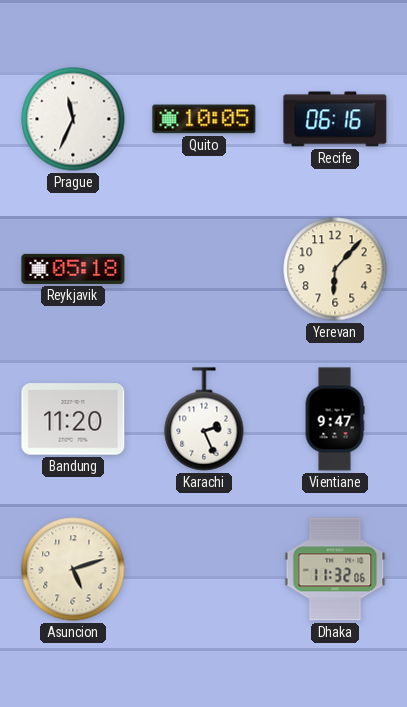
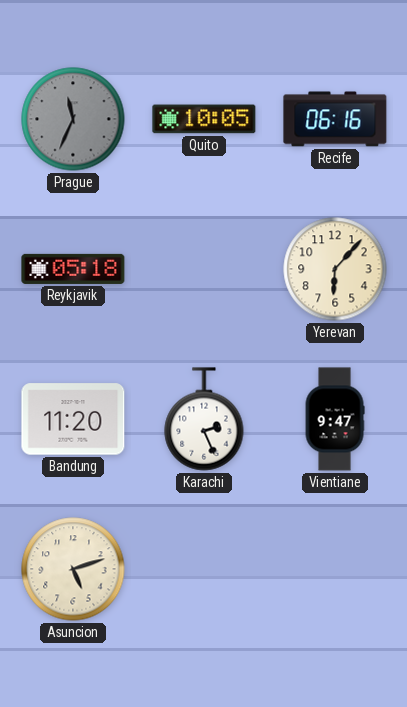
Prague dial: white -> grey (73, 119)
Dhaka: 11:32 -> none (335, 569)
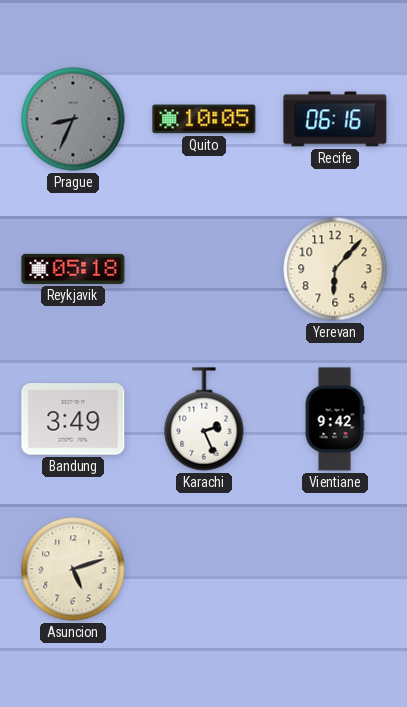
Prague: 11:34 -> 8:34 (73, 119)
Bandung: 11:20 -> 3:49 (73, 419)
Vientiane: 9:47 -> 9:42 (335, 419)
